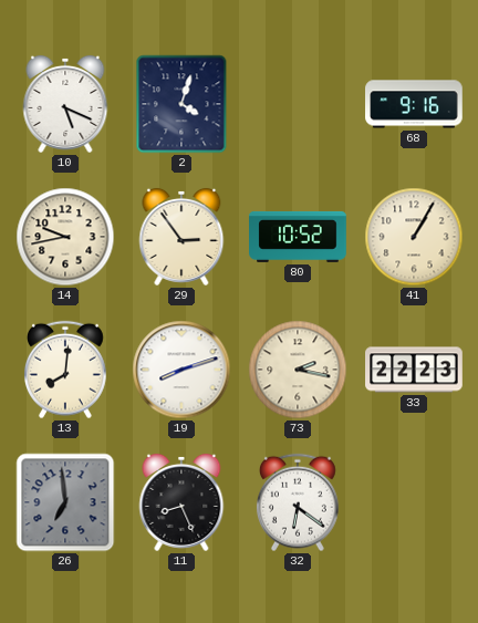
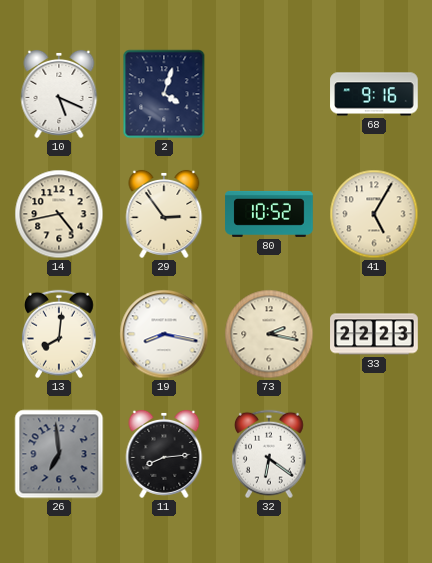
14: 9:43 -> 4:43 (59, 214)
41: 1:05 -> 5:05 (374, 214)
19: 8:12 -> 8:17 (164, 334)
11: 8:26 -> 8:14 (164, 454)
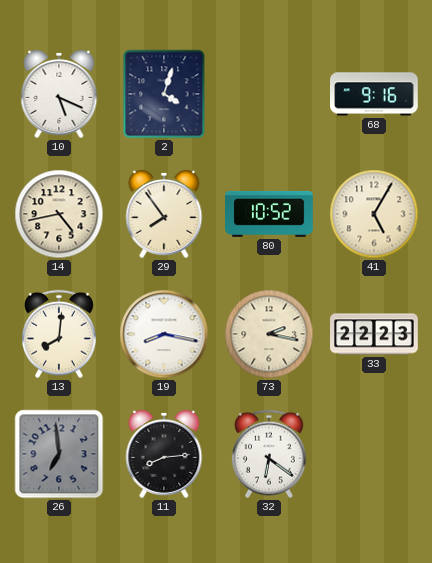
29: 2:54 -> 7:54 (164, 214)
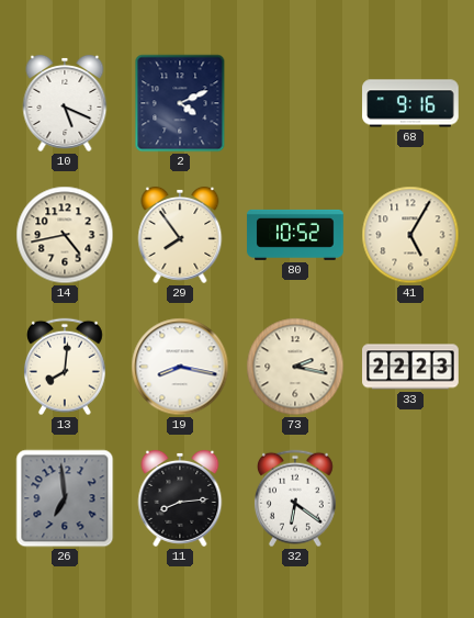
2: 4:03 -> 4:11 (180, 103)
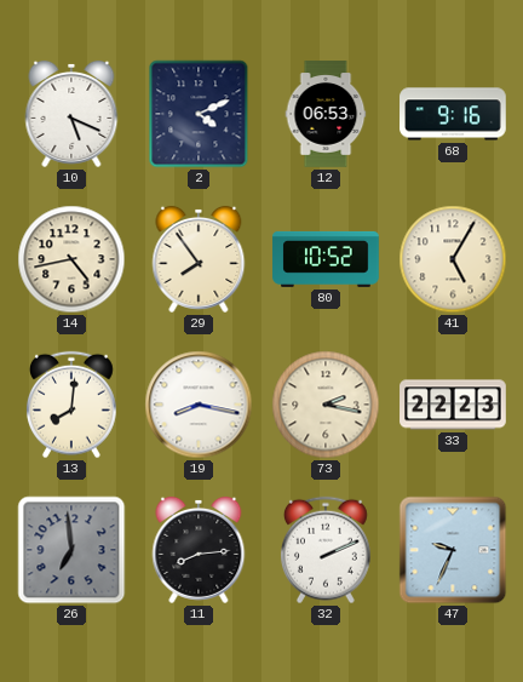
12: none -> 06:53 (326, 114)
32: 6:21 -> 2:11 (326, 550)
47: none -> 9:34 (453, 550)
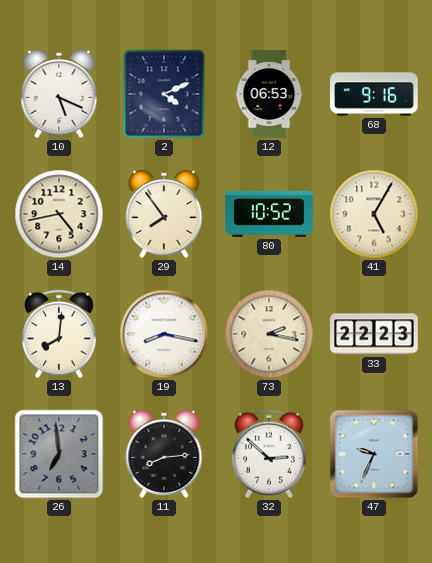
32: 2:11 -> 2:52 (269, 454)
